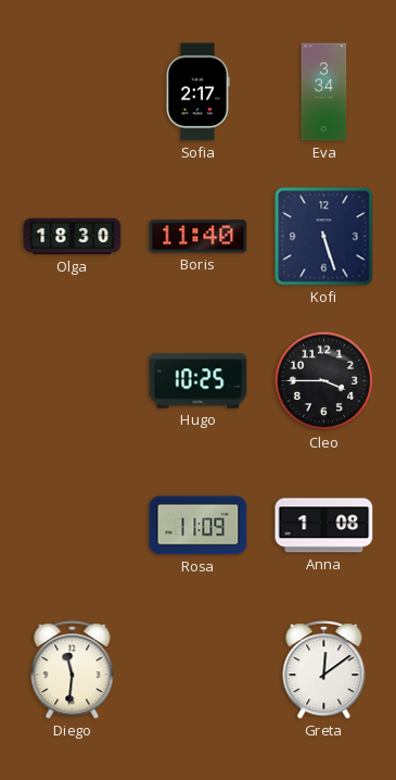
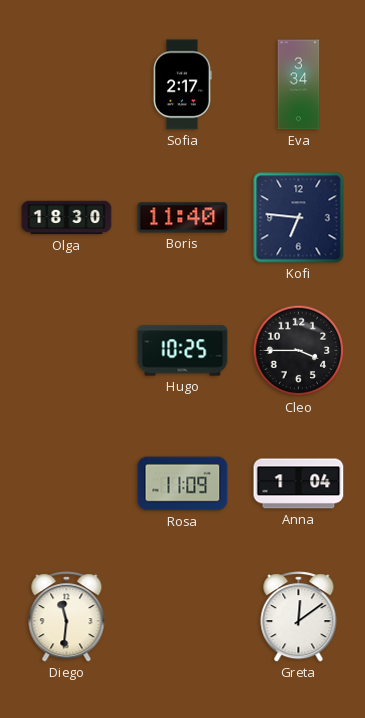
Kofi: 5:27 -> 6:46 (299, 218)
Anna: 1:08 -> 1:04 (299, 484)
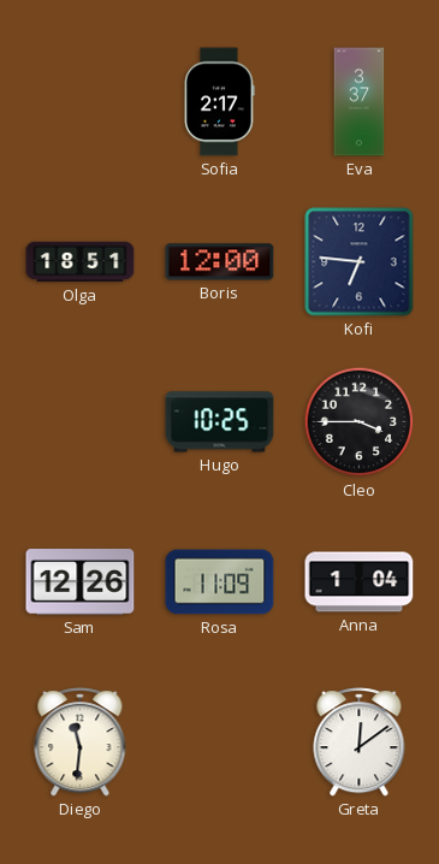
Eva: 3:34 -> 3:37 (360, 102)
Olga: 18:30 -> 18:51 (81, 262)
Boris: 11:40 -> 12:00 (220, 262)
Sam: none -> 12:26 (81, 582)
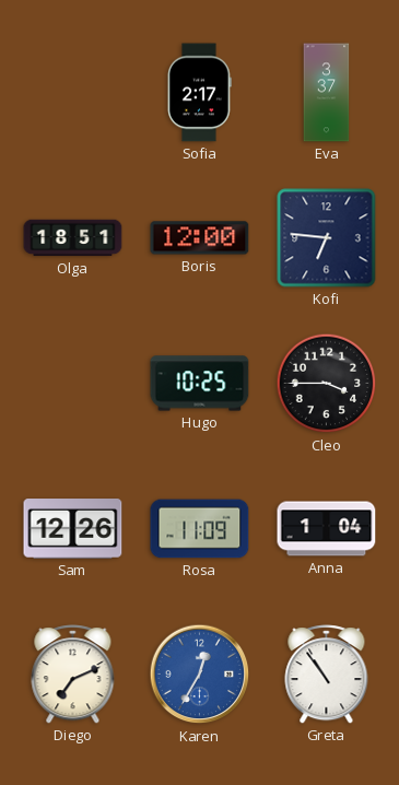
Diego: 11:31 -> 7:11 (73, 675)
Karen: none -> 12:35 (200, 675)
Greta: 12:09 -> 10:54 (327, 675)
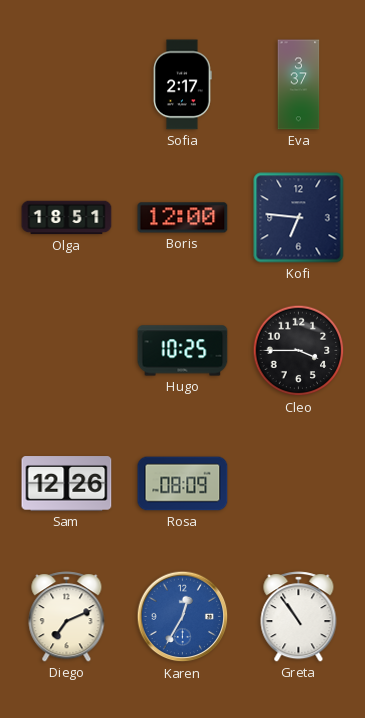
Rosa: 11:09 -> 08:09 (183, 484)
Anna: 1:04 -> none (327, 529)
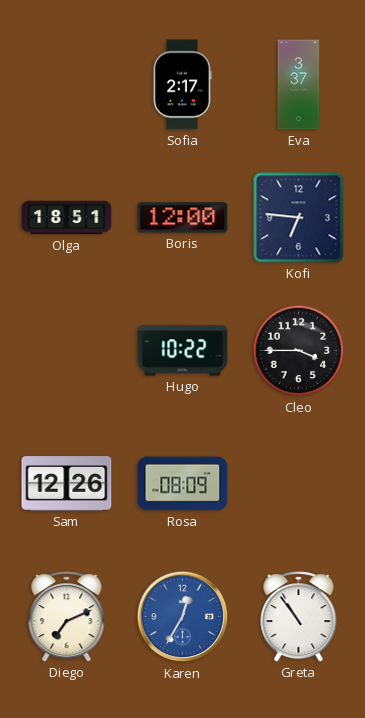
Hugo: 10:25 -> 10:22 (183, 351)
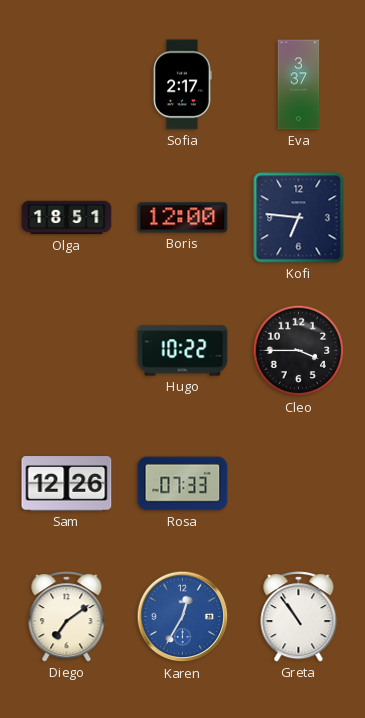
Rosa: 08:09 -> 07:33 (183, 484)
Diego: 7:11 -> 7:09 (67, 617)
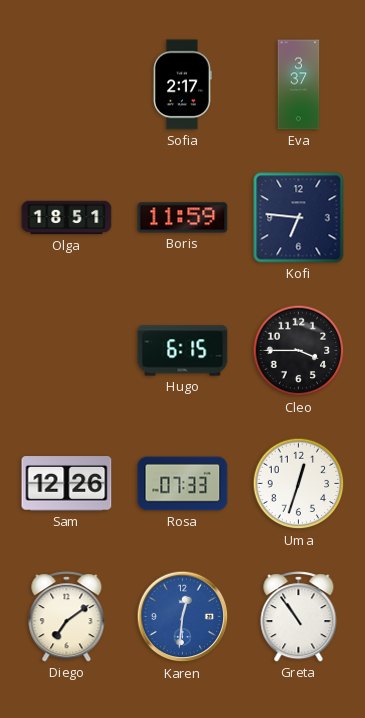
Boris: 12:00 -> 11:59 (183, 218)
Hugo: 10:22 -> 6:15 (183, 351)
Uma: none -> 12:33 (299, 484)
Karen: 12:35 -> 12:31 (183, 617)
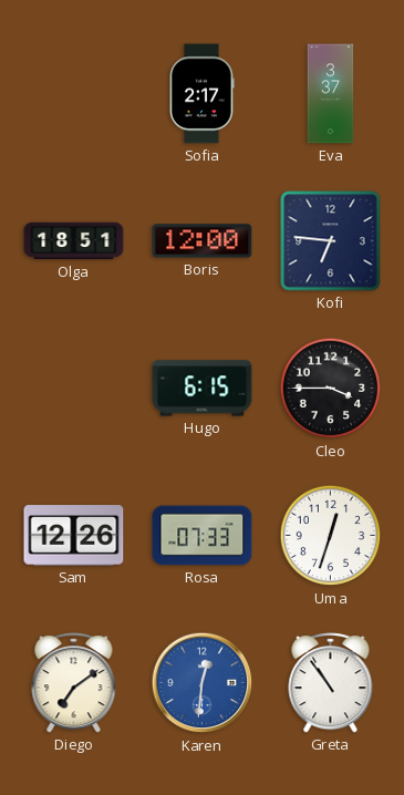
Boris: 11:59 -> 12:00 (203, 241)
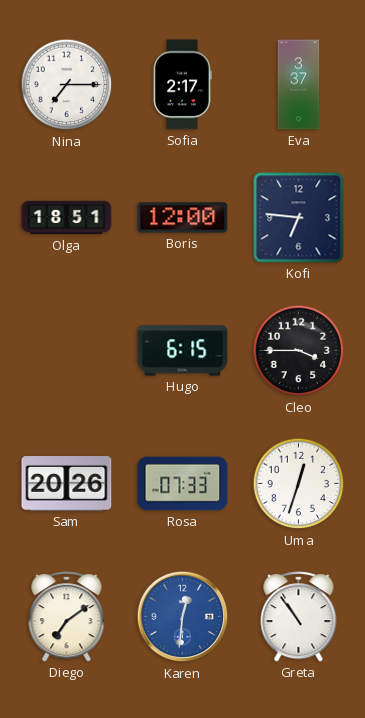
Nina: none -> 7:15 (67, 85)
Sam: 12:26 -> 20:26 (67, 484)
